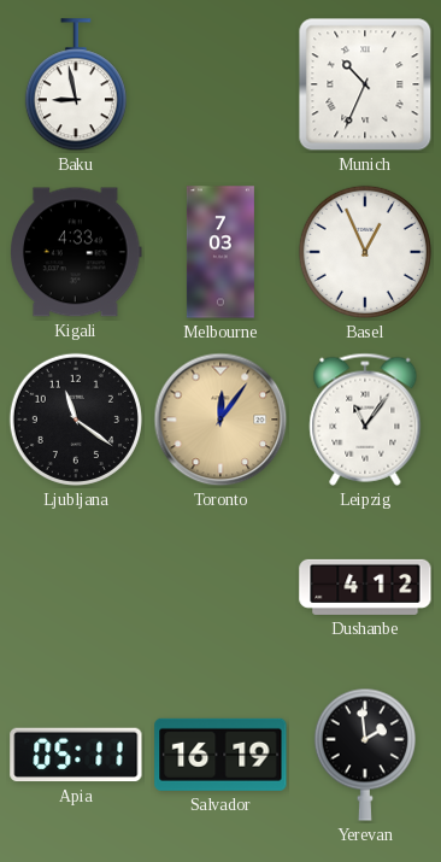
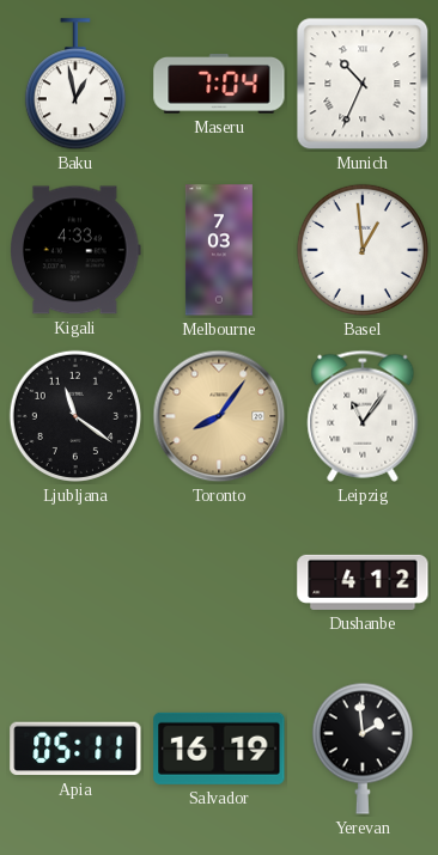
Baku: 8:58 -> 12:58 (75, 85)
Maseru: none -> 7:04 (219, 84)
Basel: 12:56 -> 12:59 (363, 250)
Toronto: 12:06 -> 8:06 (219, 416)
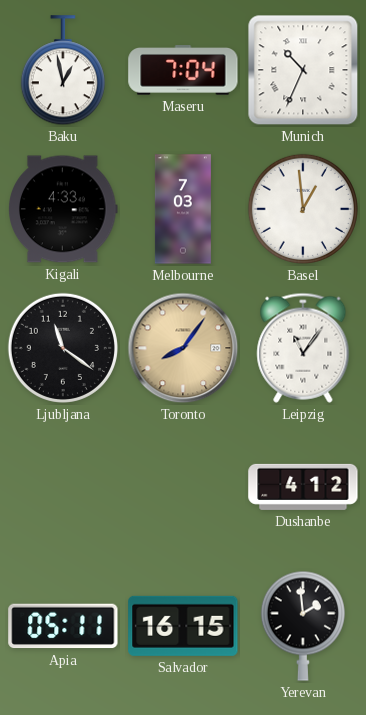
Salvador: 16:19 -> 16:15 (183, 626)
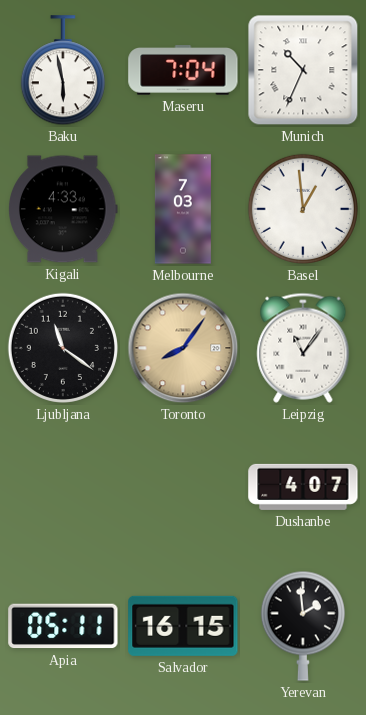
Baku: 12:58 -> 5:58 (63, 71)
Dushanbe: 4:12 -> 4:07 (303, 487)
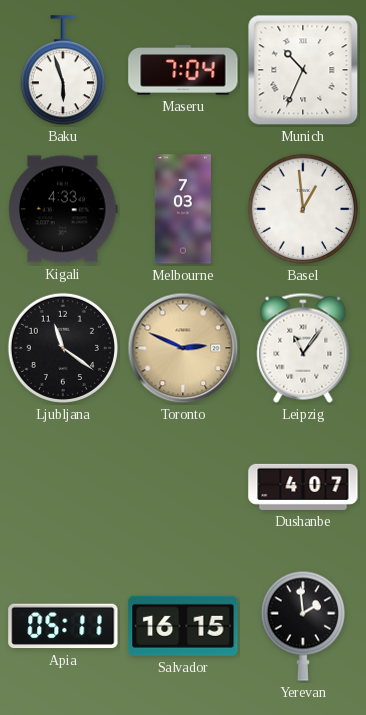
Baku: 5:58 -> 5:57 (63, 71)
Toronto: 8:06 -> 2:49 (183, 348)
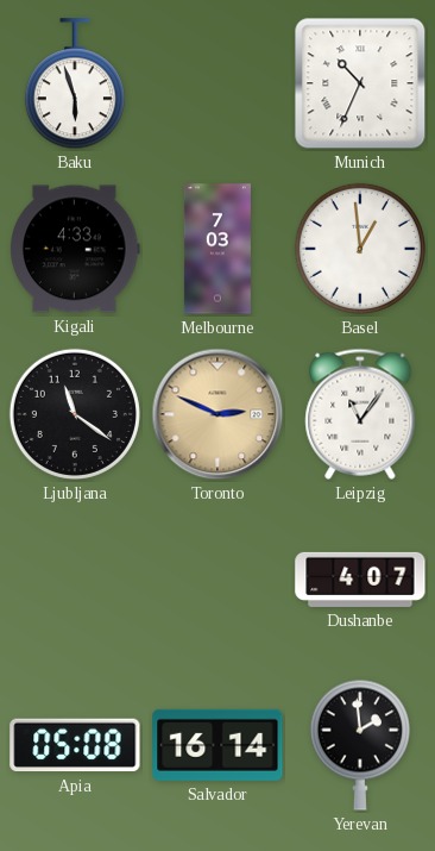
Maseru: 7:04 -> none (183, 70)
Apia: 05:11 -> 05:08 (75, 745)
Salvador: 16:15 -> 16:14 (218, 745)
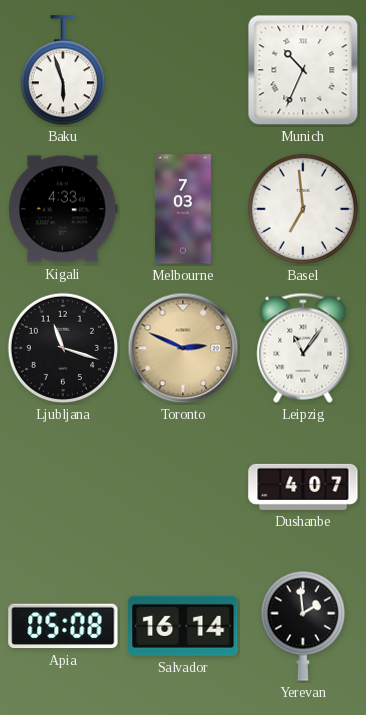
Basel: 12:59 -> 6:59 (303, 209)
Ljubljana: 11:21 -> 11:18 (63, 348)
